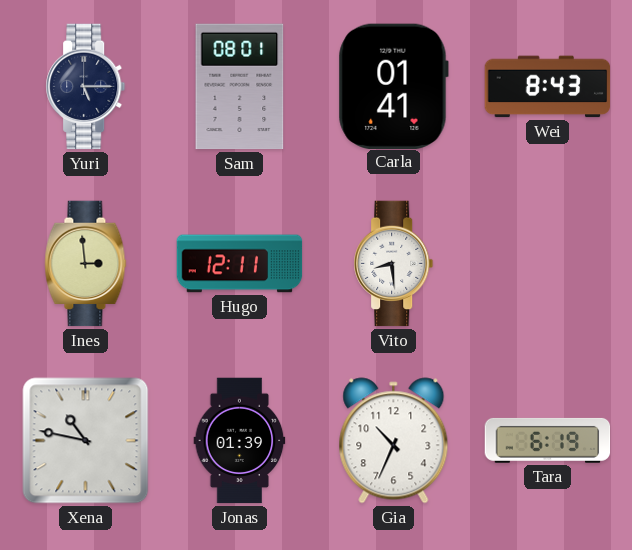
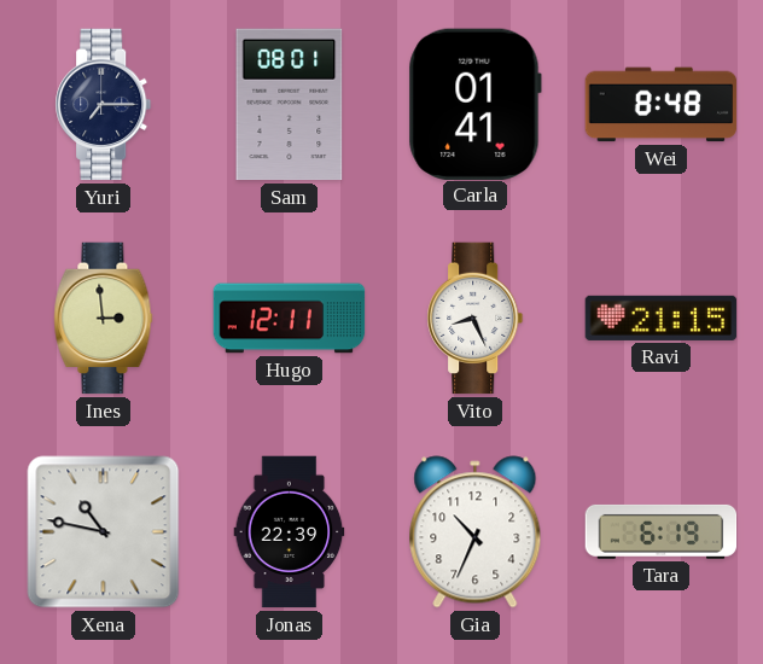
Yuri: 5:15 -> 7:15 (104, 105)
Wei: 8:43 -> 8:48 (662, 105)
Vito: 8:29 -> 8:26 (476, 319)
Ravi: none -> 21:15 (662, 318)
Jonas: 01:39 -> 22:39 (290, 532)
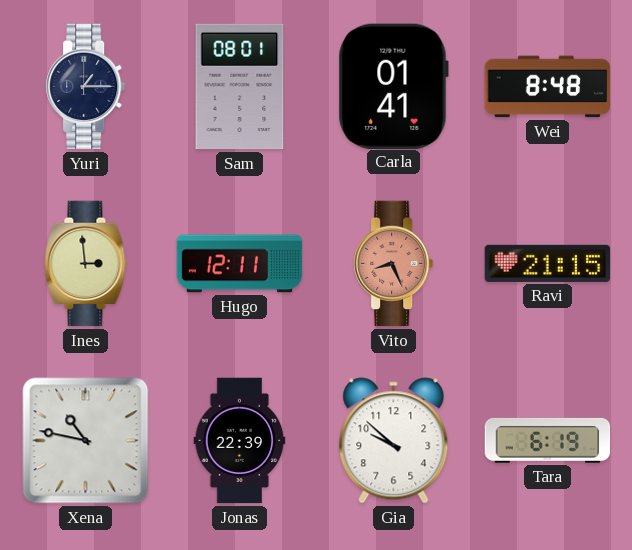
Yuri: 7:15 -> 1:15 (86, 87)
Vito dial: white -> salmon (394, 264)
Gia: 10:34 -> 9:52 (394, 441)
